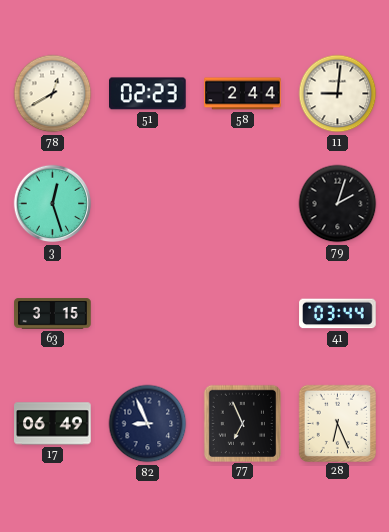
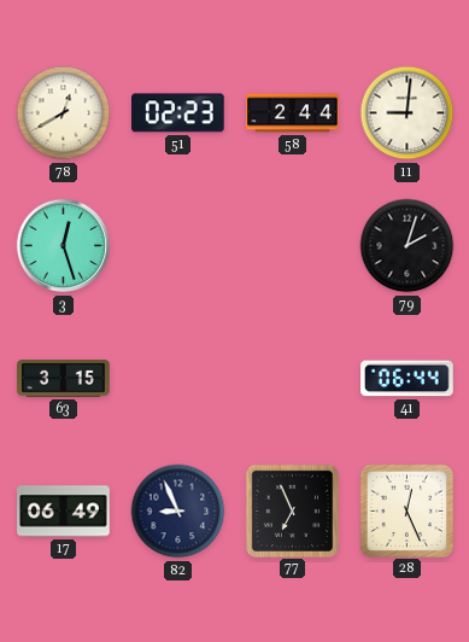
41: 03:44 -> 06:44 (408, 379)
28: 6:26 -> 12:26 (406, 510)
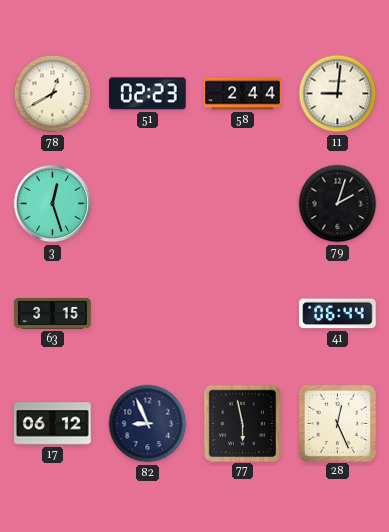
17: 06:49 -> 06:12 (53, 424)
77: 6:56 -> 5:58 (242, 423)
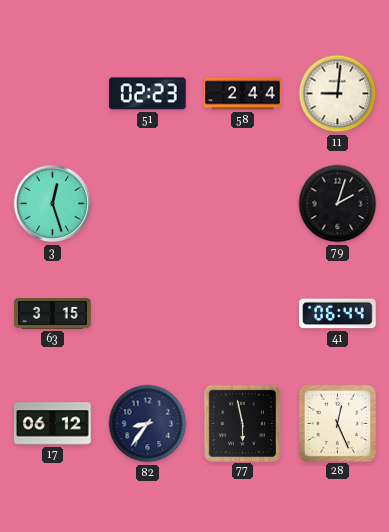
78: 12:40 -> none (53, 94)
82: 8:56 -> 8:36 (148, 424)
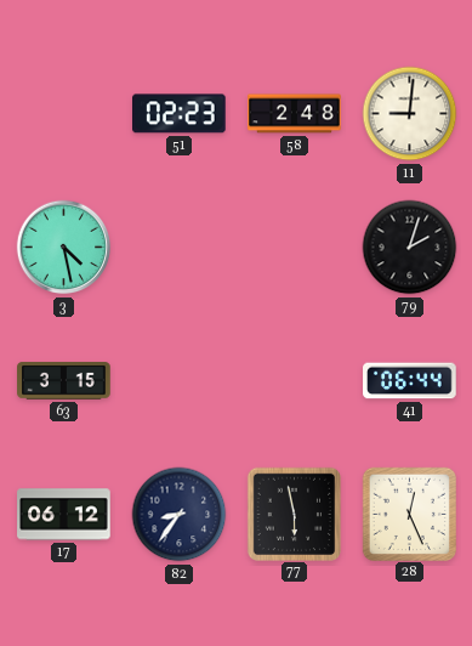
58: 2:44 -> 2:48 (295, 114)
3: 12:27 -> 4:28 (64, 248)
